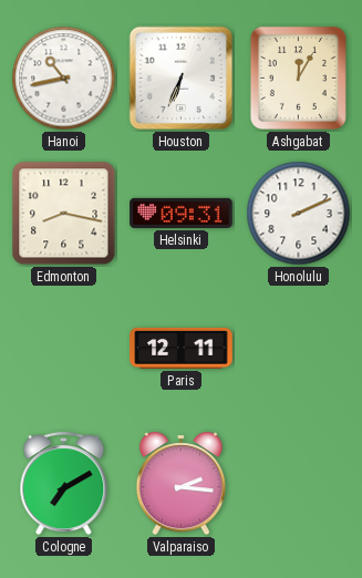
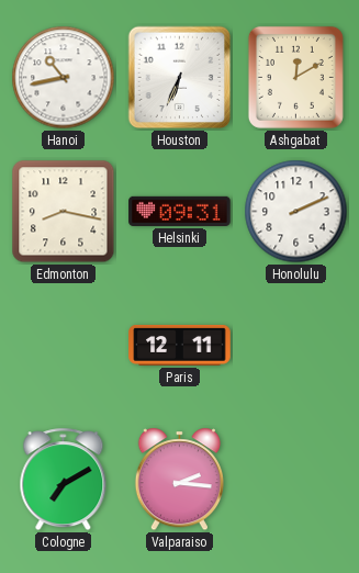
Ashgabat: 12:05 -> 12:10 (295, 77)
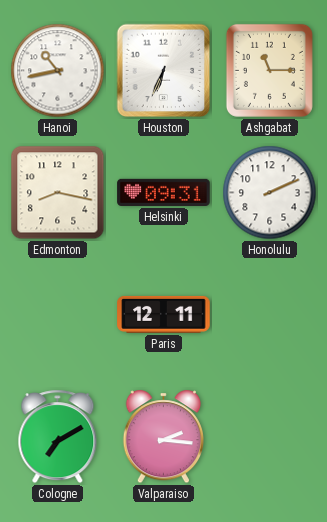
Ashgabat: 12:10 -> 11:15 (269, 70)
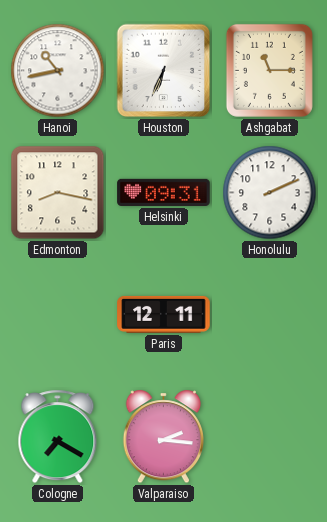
Cologne: 7:10 -> 7:20 (58, 437)
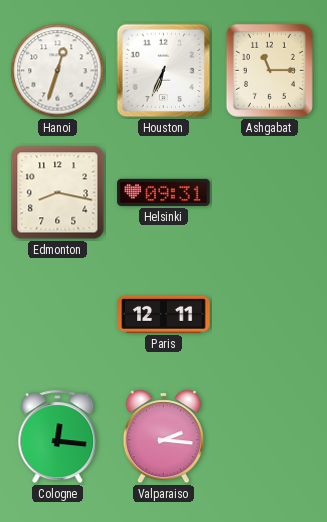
Hanoi: 10:43 -> 12:33 (58, 71)
Honolulu: 2:11 -> none (270, 193)
Cologne: 7:20 -> 12:16 (58, 437)
